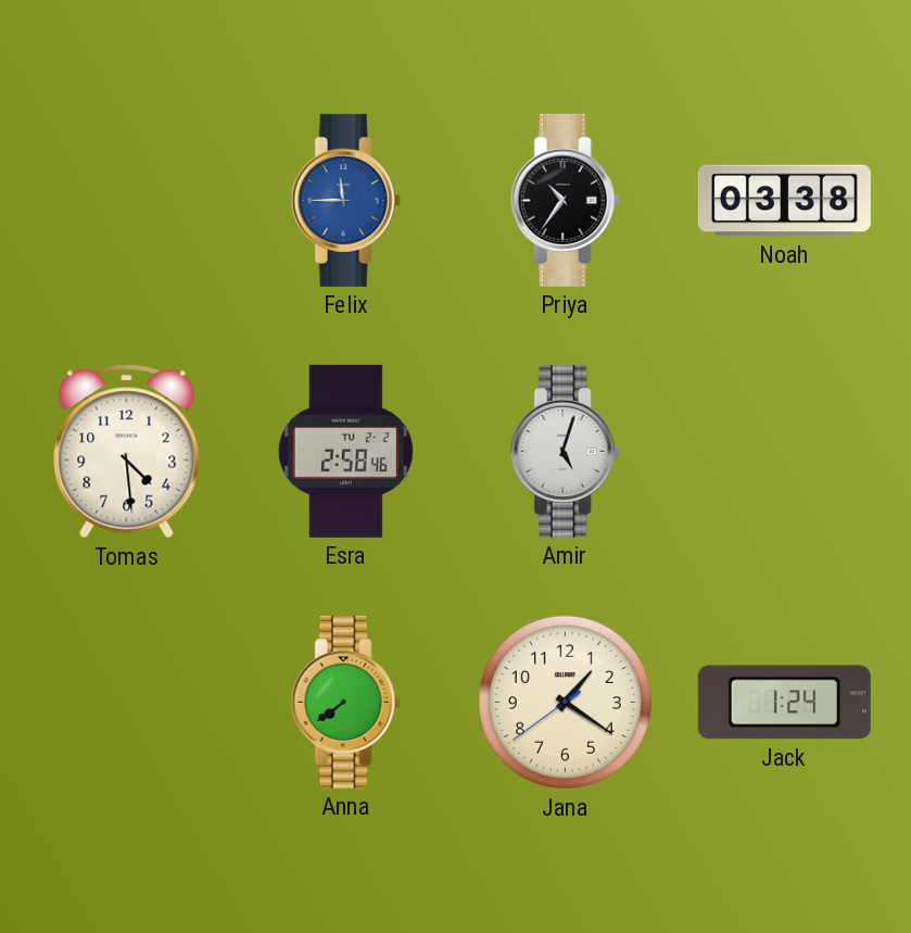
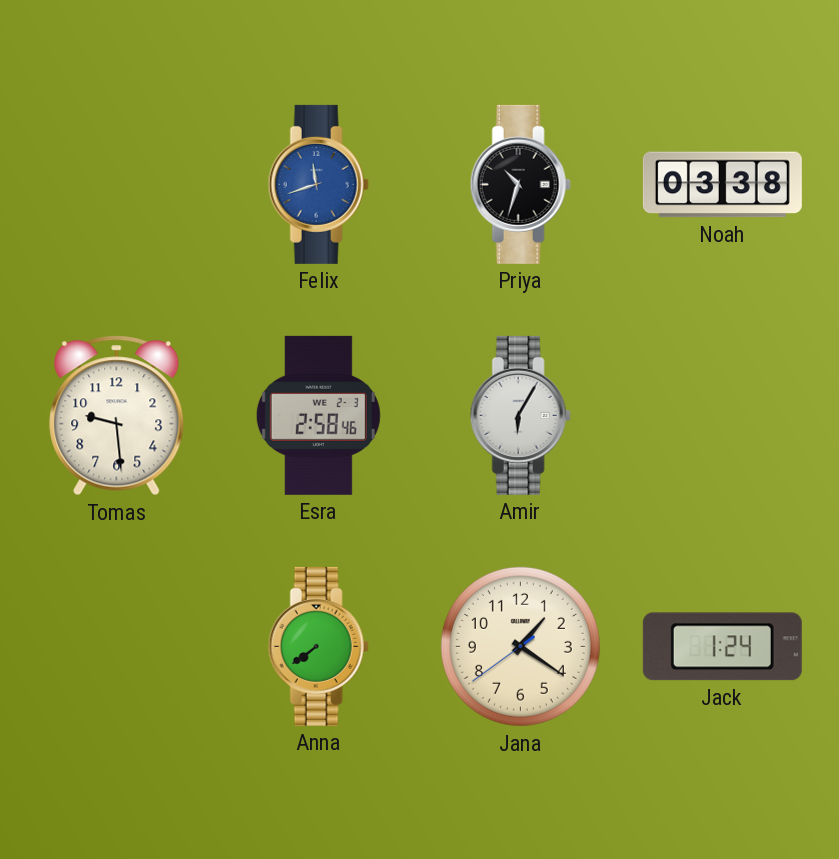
Felix: 11:45 -> 11:42 (318, 184)
Priya: 10:36 -> 10:33 (520, 184)
Tomas: 4:29 -> 9:29 (117, 416)
Esra date: TU 2-2 -> WE 2-3 (318, 415)
Amir: 5:03 -> 6:05 (520, 415)
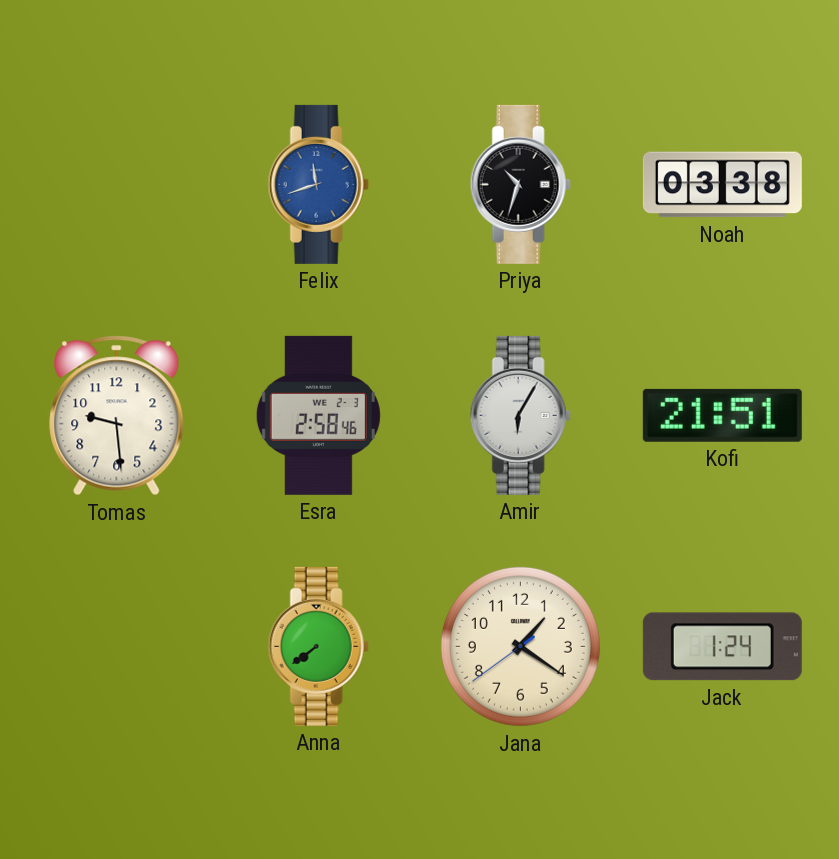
Kofi: none -> 21:51 (722, 415)
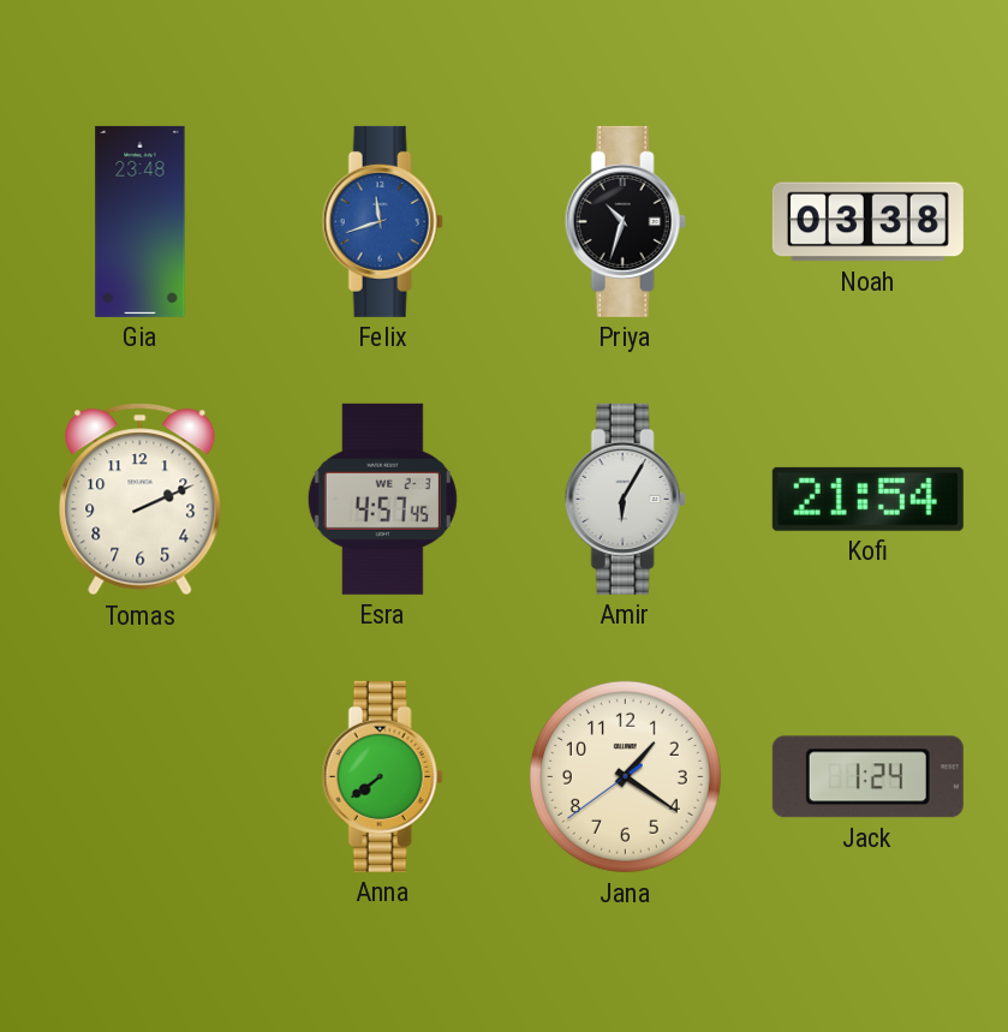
Gia: none -> 23:48 (141, 221)
Tomas: 9:29 -> 2:11 (141, 500)
Esra: 2:58 -> 4:57 (382, 499)
Kofi: 21:51 -> 21:54 (867, 499)
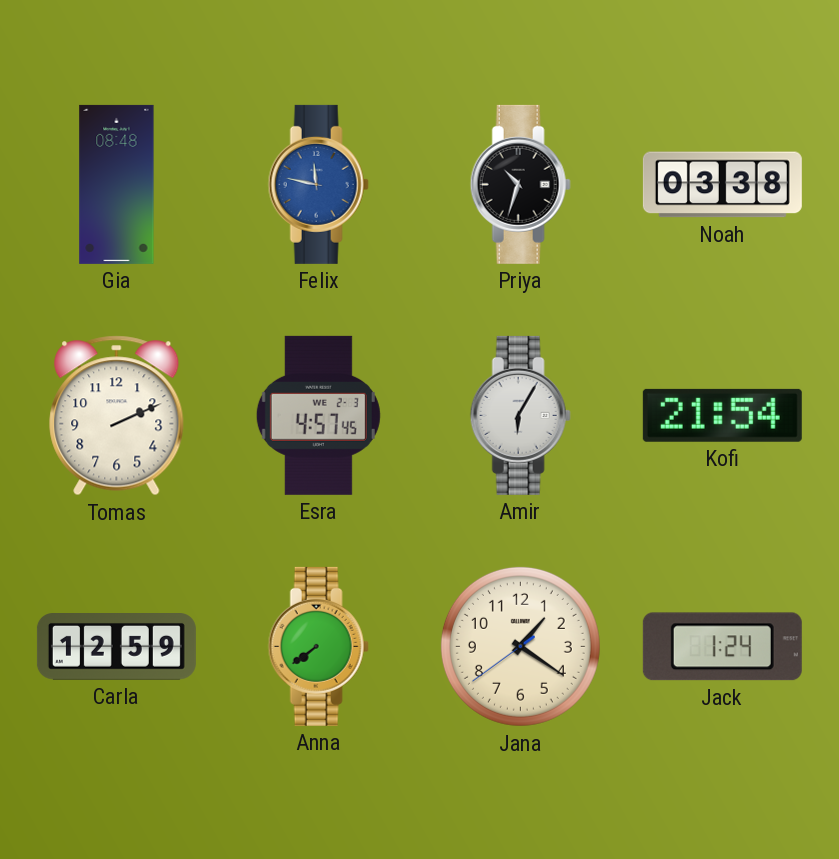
Gia: 23:48 -> 08:48 (117, 184)
Felix: 11:42 -> 11:47 (318, 184)
Carla: none -> 12:59 (116, 647)
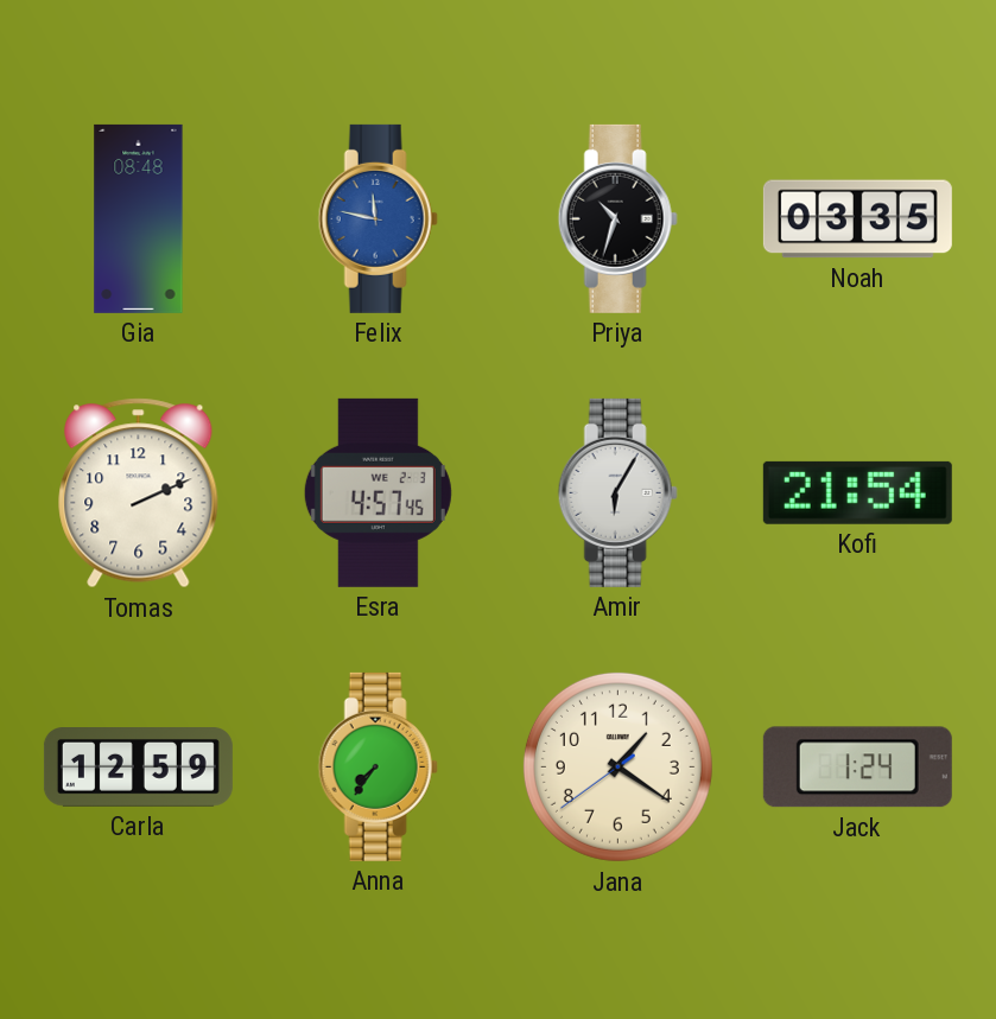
Noah: 03:38 -> 03:35 (857, 219)
Anna: 7:39 -> 7:36 (378, 766)
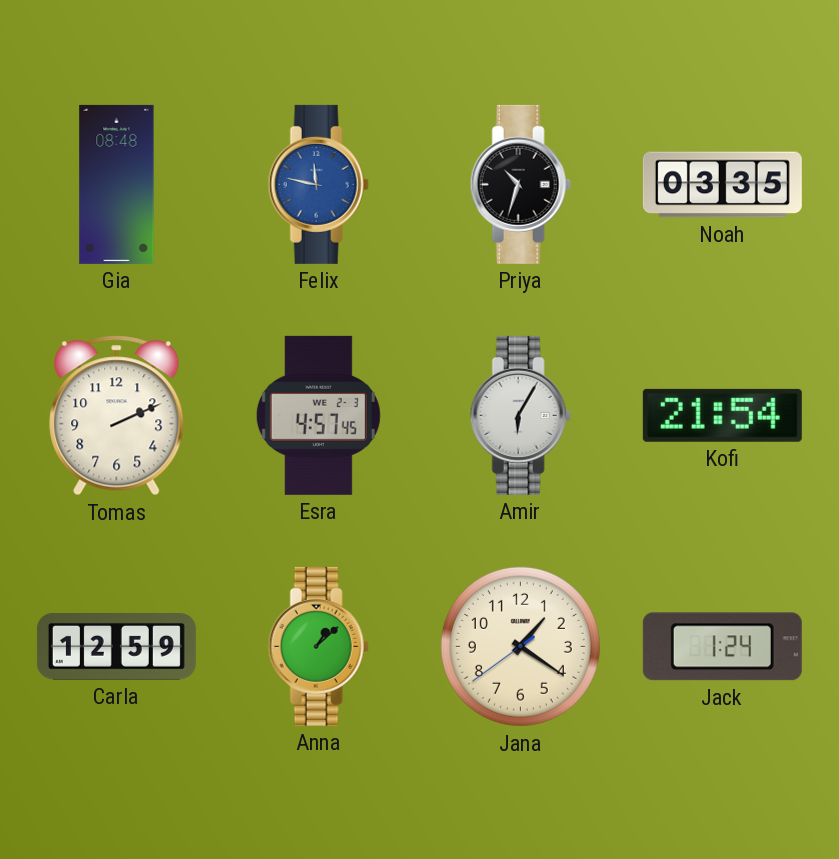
Anna: 7:36 -> 1:08 (318, 646)
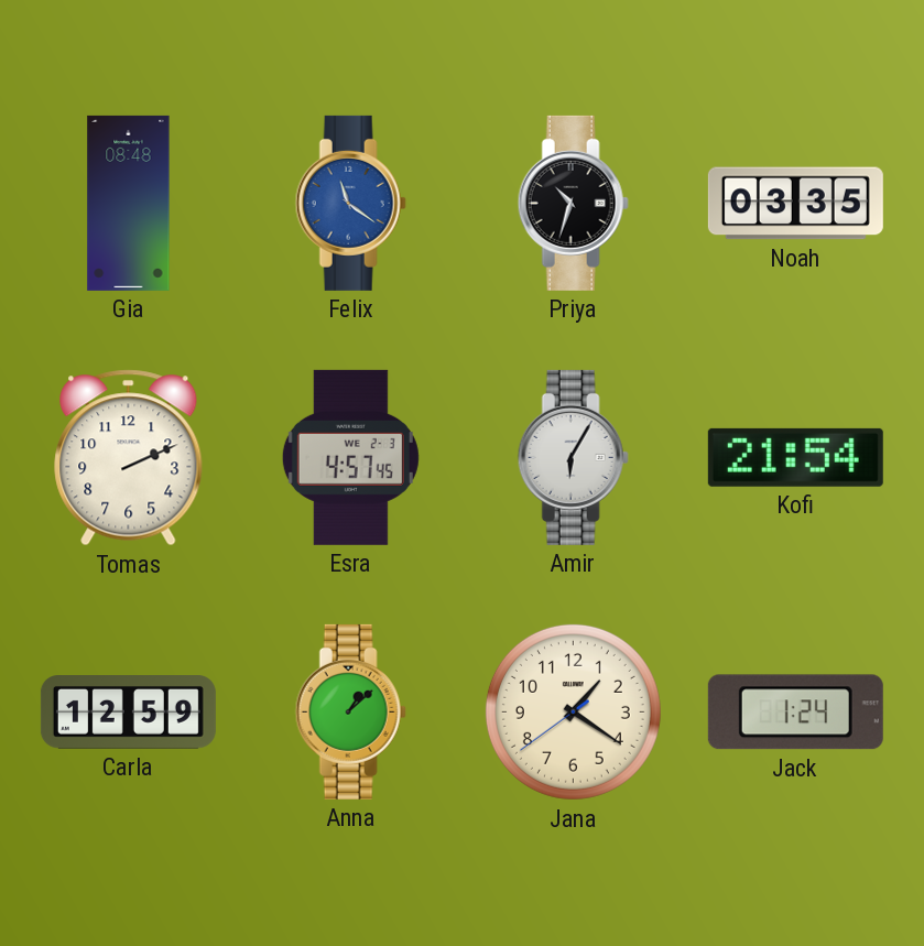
Felix: 11:47 -> 11:21 (350, 203)
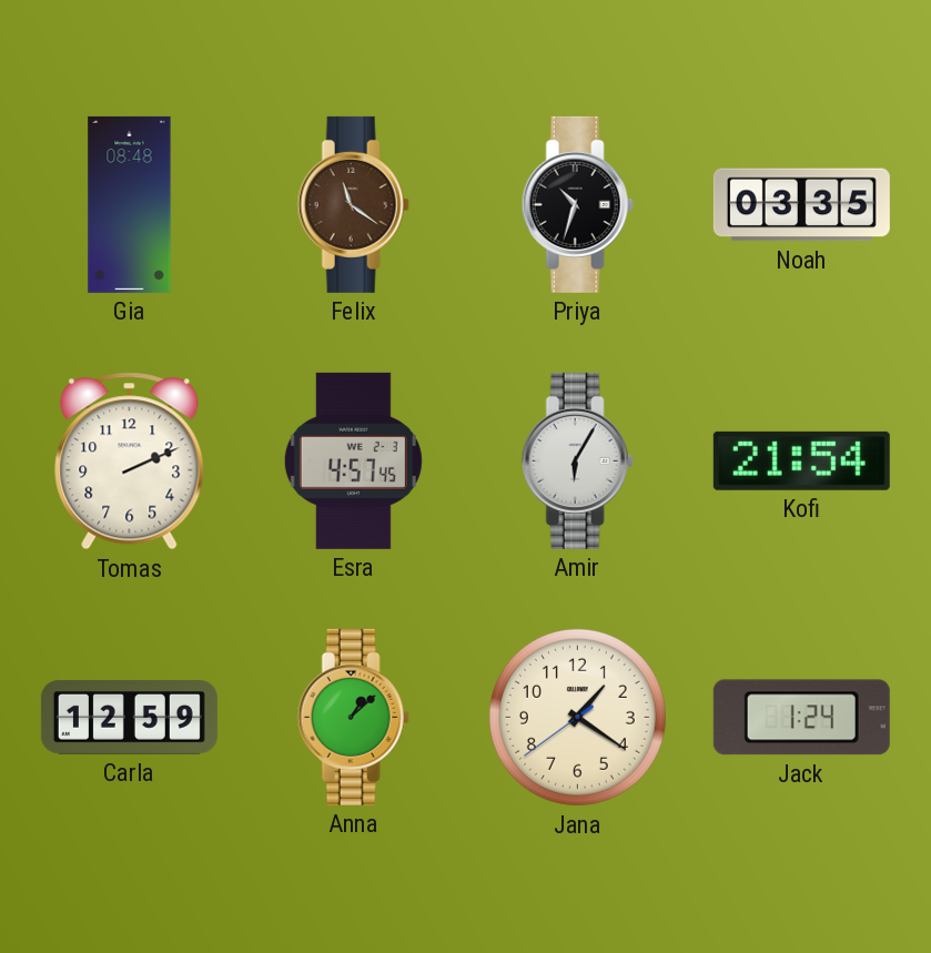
Felix dial: blue -> brown (353, 204)
